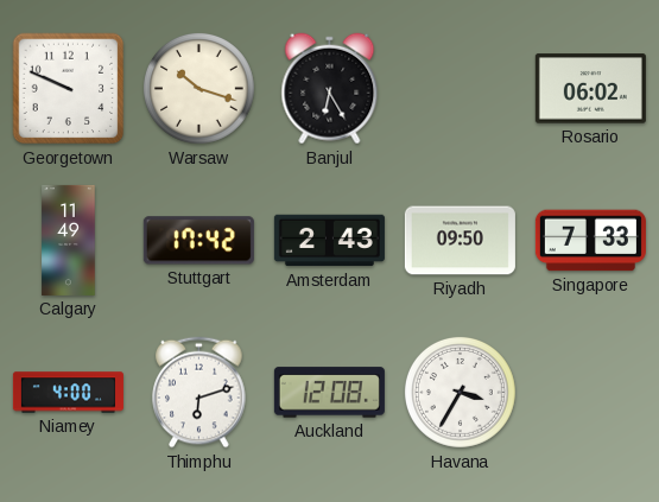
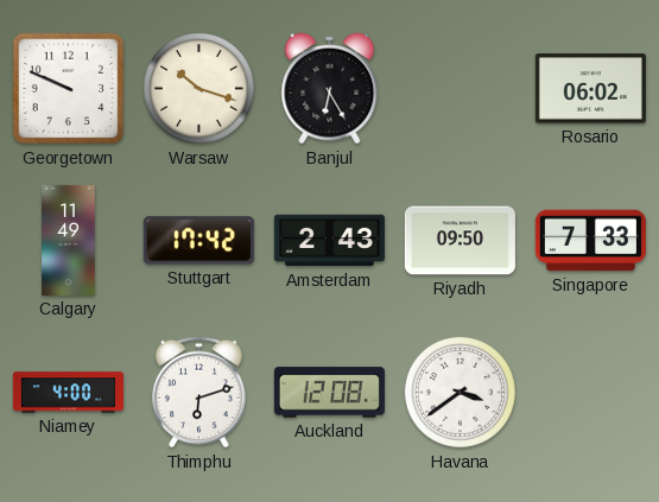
Havana: 3:35 -> 3:39 (461, 393)
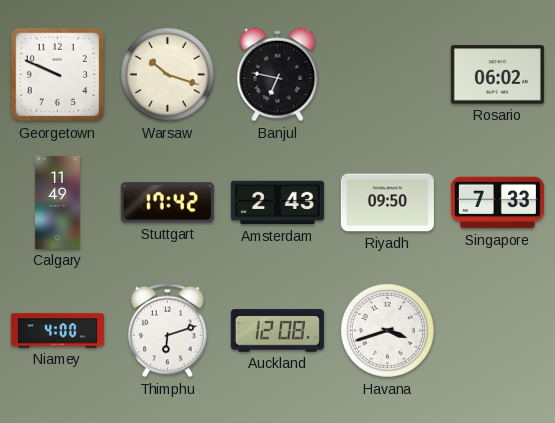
Banjul: 6:25 -> 6:47 (278, 75)
Havana: 3:39 -> 3:42 (388, 331)
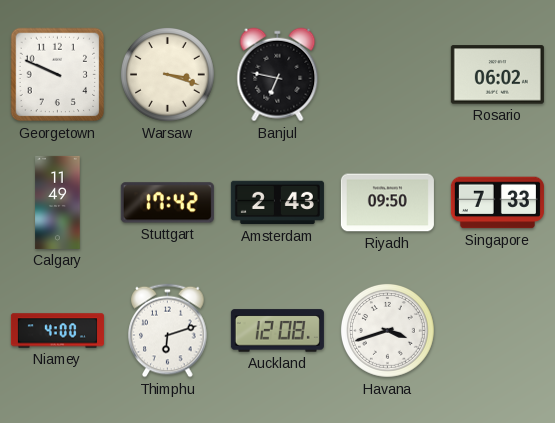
Warsaw: 10:18 -> 3:18 (168, 75)
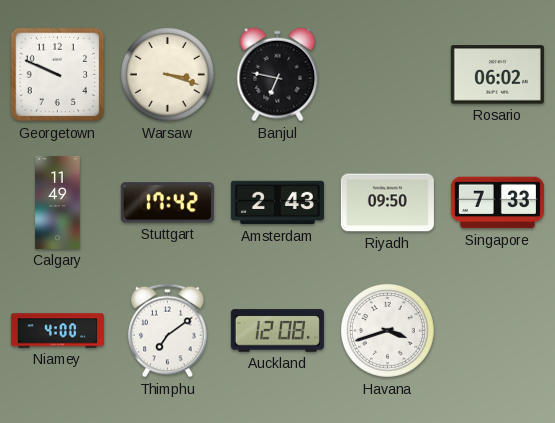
Thimphu: 6:12 -> 7:09 (168, 331)
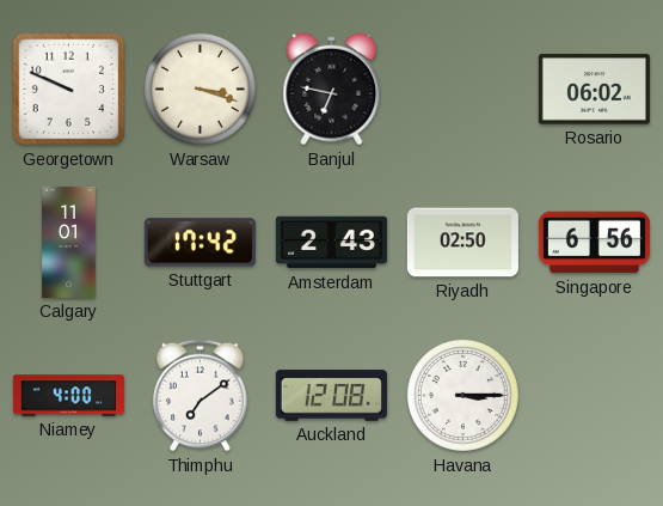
Calgary: 11:49 -> 11:01 (69, 242)
Riyadh: 09:50 -> 02:50 (462, 243)
Singapore: 7:33 -> 6:56 (594, 243)
Havana: 3:42 -> 3:15 (464, 396)
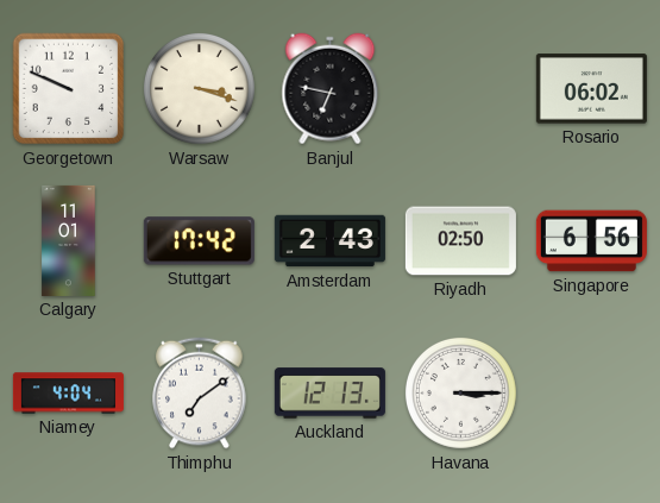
Niamey: 4:00 -> 4:04 (68, 394)
Auckland: 12:08 -> 12:13 (329, 394)
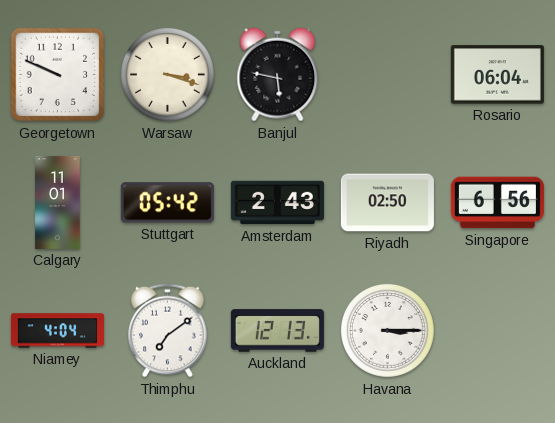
Banjul: 6:47 -> 5:47 (278, 75)
Rosario: 06:02 -> 06:04 (497, 75)
Stuttgart: 17:42 -> 05:42 (167, 203)
